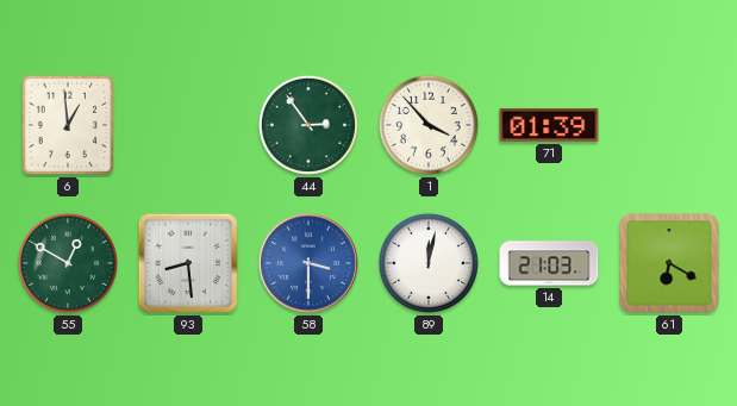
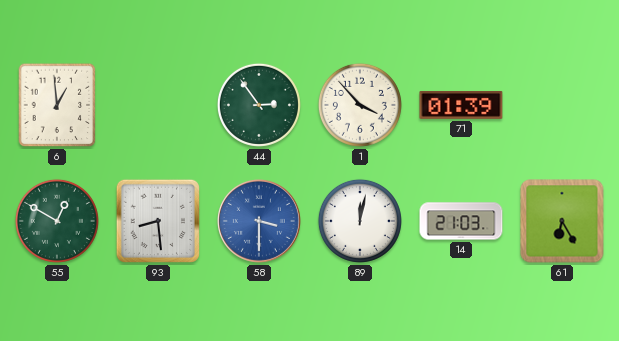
61: 6:20 -> 6:25 (562, 221)
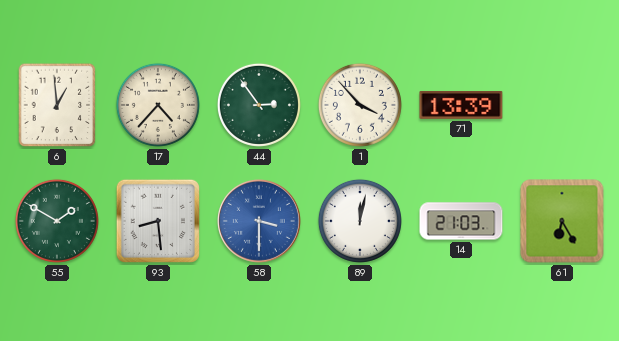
17: none -> 4:37 (158, 105)
71: 01:39 -> 13:39 (461, 105)
55: 12:50 -> 1:50 (57, 221)
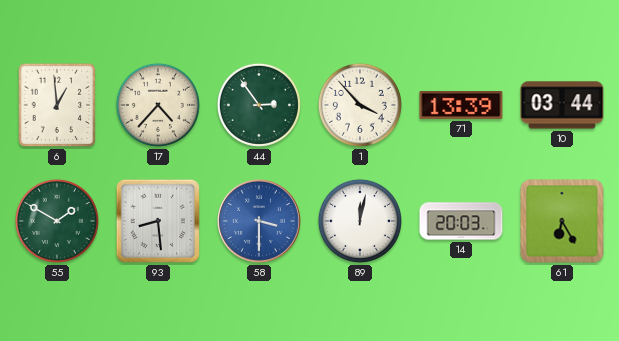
10: none -> 03:44 (562, 105)
14: 21:03 -> 20:03 (461, 221)
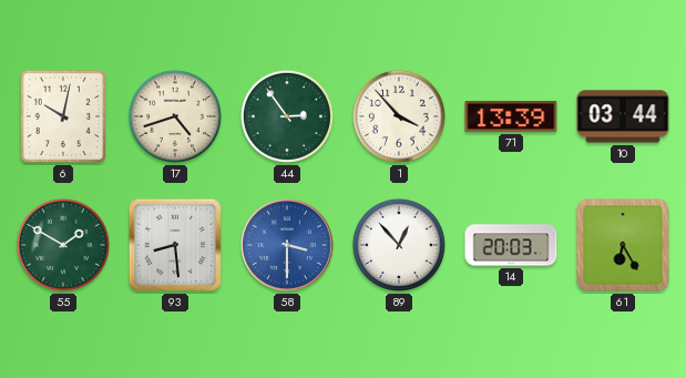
6: 12:59 -> 10:02 (63, 116)
17: 4:37 -> 4:42 (175, 116)
89: 12:02 -> 12:53 (399, 245)
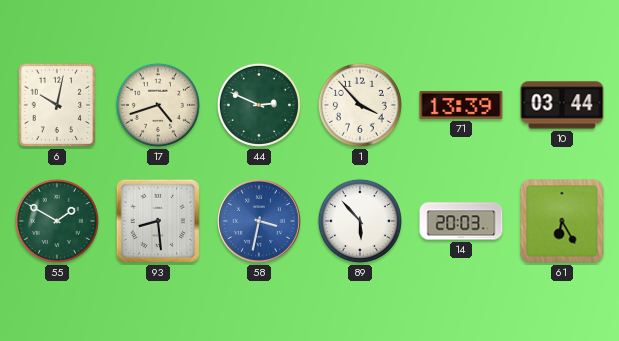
44: 2:54 -> 2:49 (259, 105)
58: 3:30 -> 3:32 (259, 221)
89: 12:53 -> 5:53 (360, 221)
